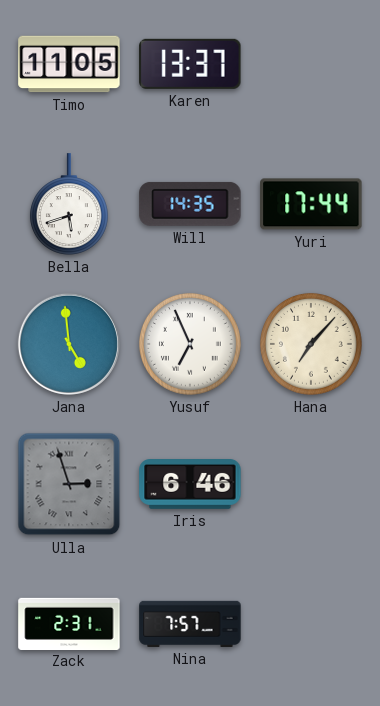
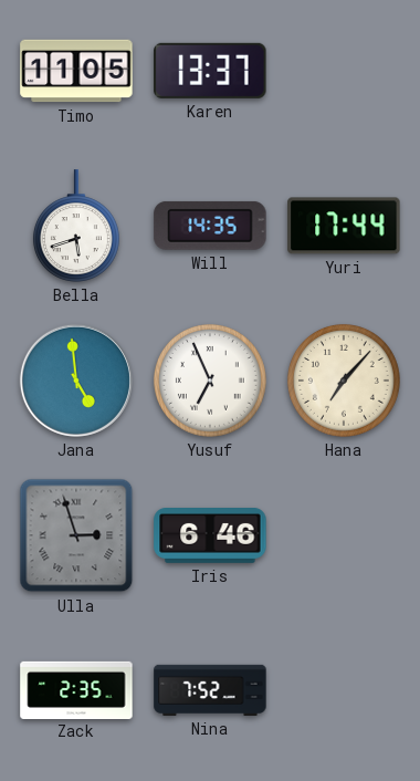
Zack: 2:31 -> 2:35 (76, 689)
Nina: 7:57 -> 7:52 (210, 690)
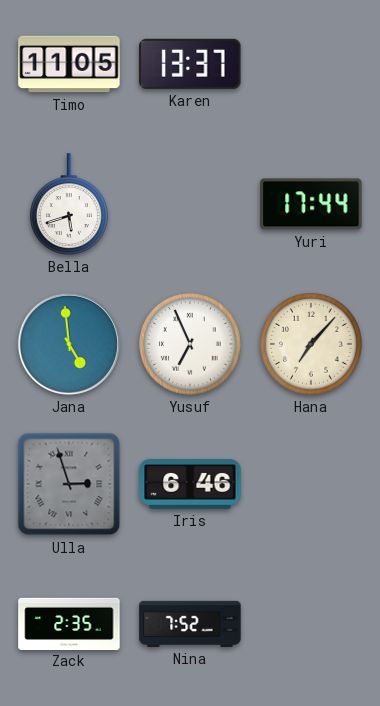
Will: 14:35 -> none (210, 226)
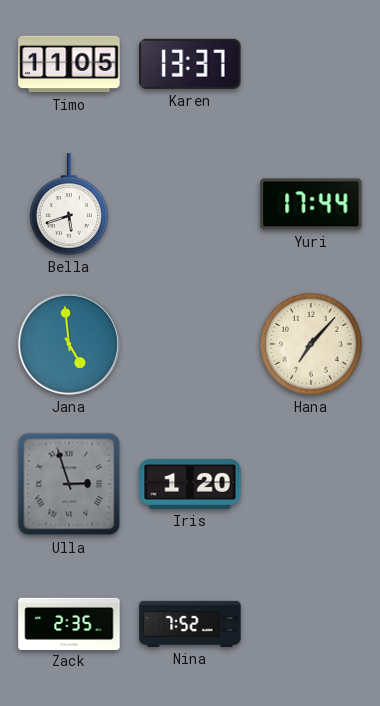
Yusuf: 6:56 -> none (190, 344)
Iris: 6:46 -> 1:20 (190, 485)
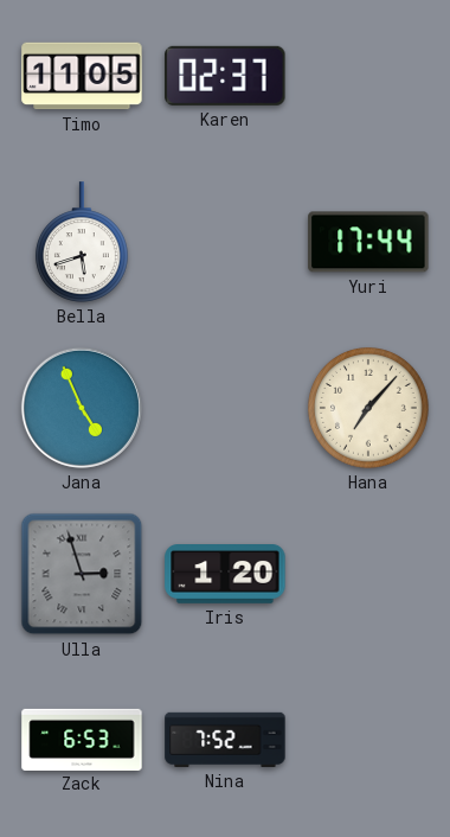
Karen: 13:37 -> 02:37 (225, 76)
Jana: 4:59 -> 4:56 (82, 408)
Zack: 2:35 -> 6:53 (82, 739)
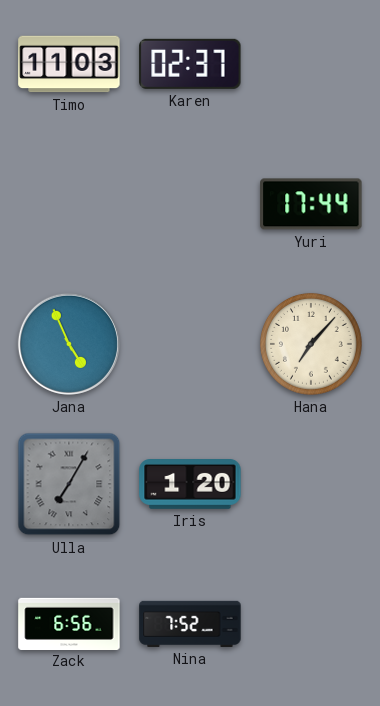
Timo: 11:05 -> 11:03 (69, 64)
Bella: 5:42 -> none (82, 242)
Ulla: 2:57 -> 7:05 (69, 484)
Zack: 6:53 -> 6:56 (69, 623)
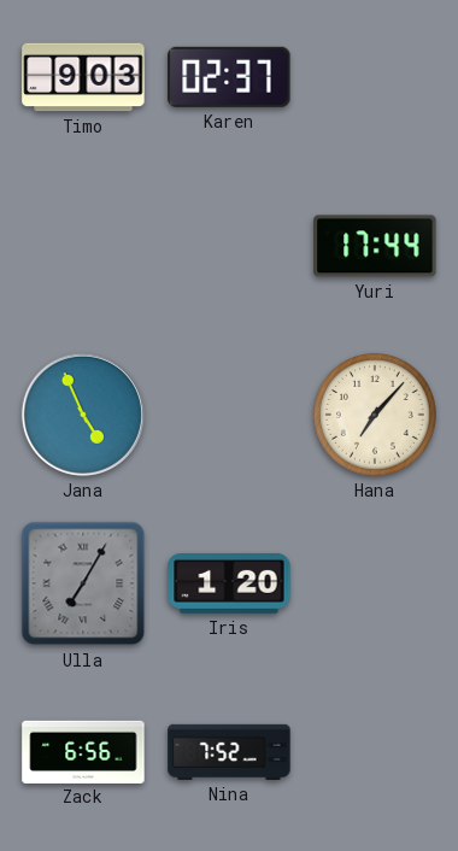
Timo: 11:03 -> 9:03 (83, 77)
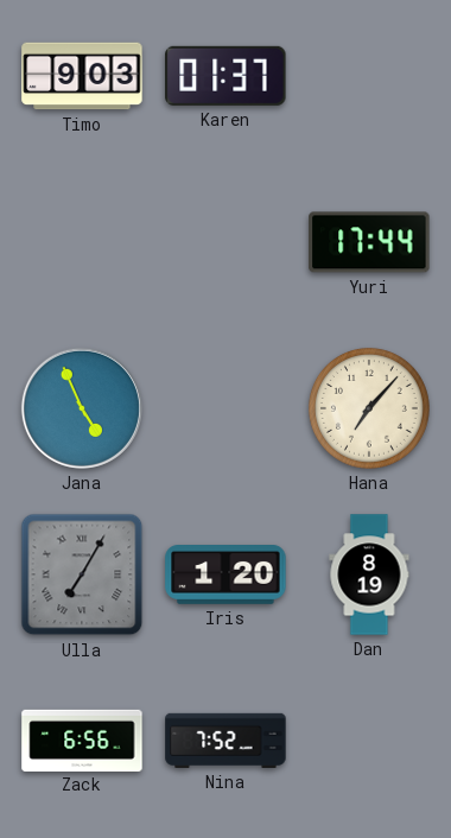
Karen: 02:37 -> 01:37 (225, 76)
Dan: none -> 8:19 (369, 574)
